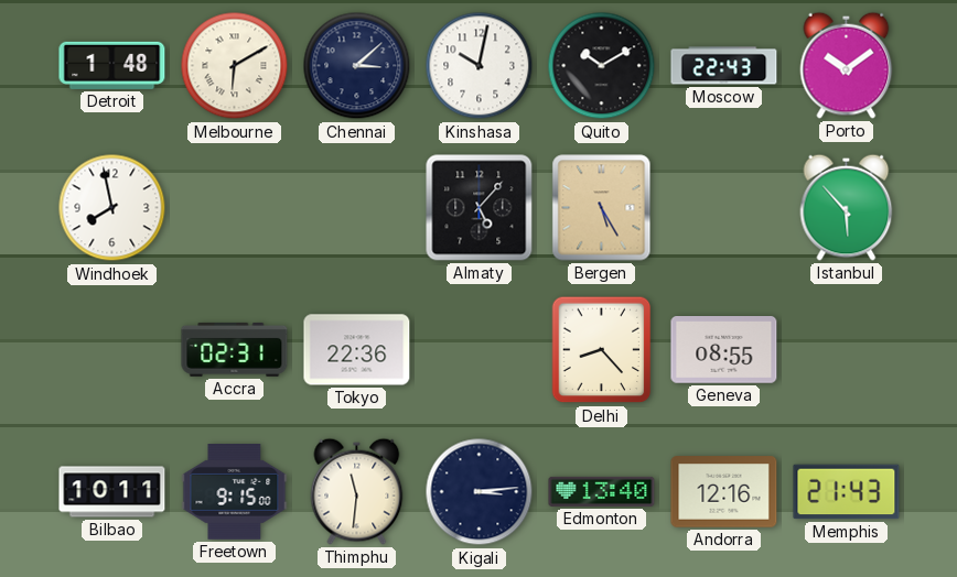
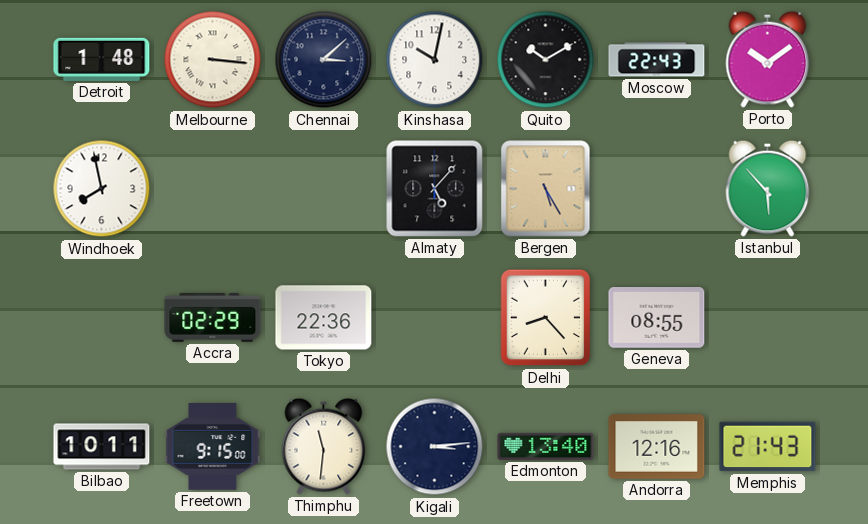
Melbourne: 6:10 -> 3:16 (213, 60)
Accra: 02:31 -> 02:29 (213, 317)
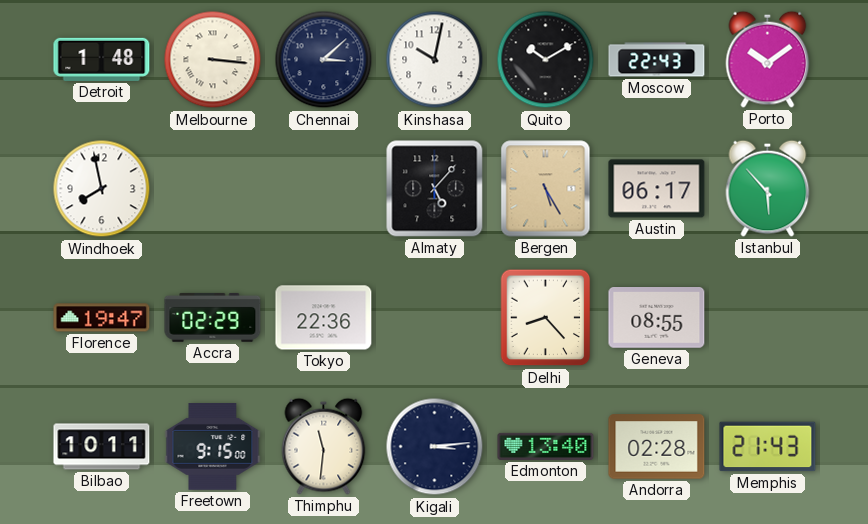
Austin: none -> 06:17 (657, 189)
Florence: none -> 19:47 (102, 318)
Andorra: 12:16 -> 02:28 (657, 447)
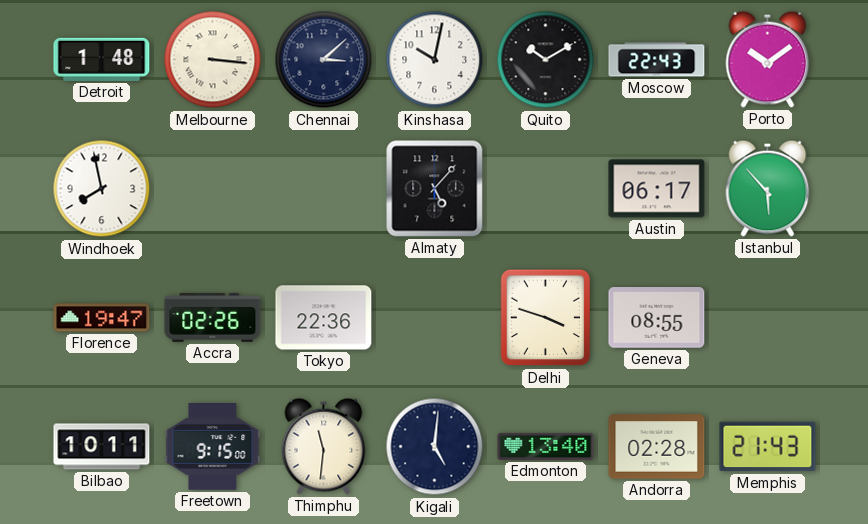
Bergen: 5:25 -> none (546, 189)
Accra: 02:29 -> 02:26 (213, 317)
Delhi: 8:23 -> 3:48 (546, 318)
Kigali: 3:14 -> 5:01 (435, 447)
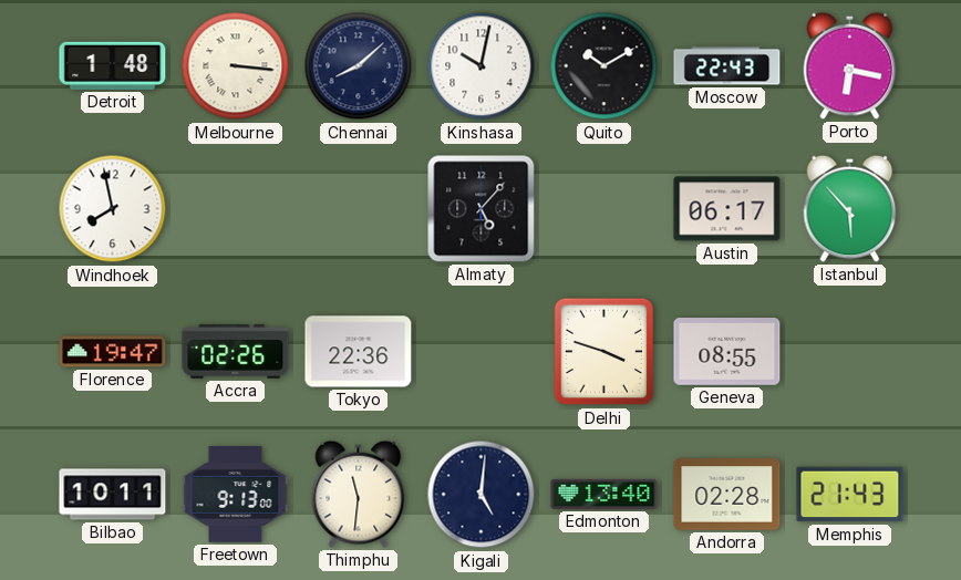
Chennai: 3:08 -> 8:08 (359, 66)
Porto: 10:09 -> 6:17 (850, 65)
Freetown: 9:15 -> 9:13 (236, 495)
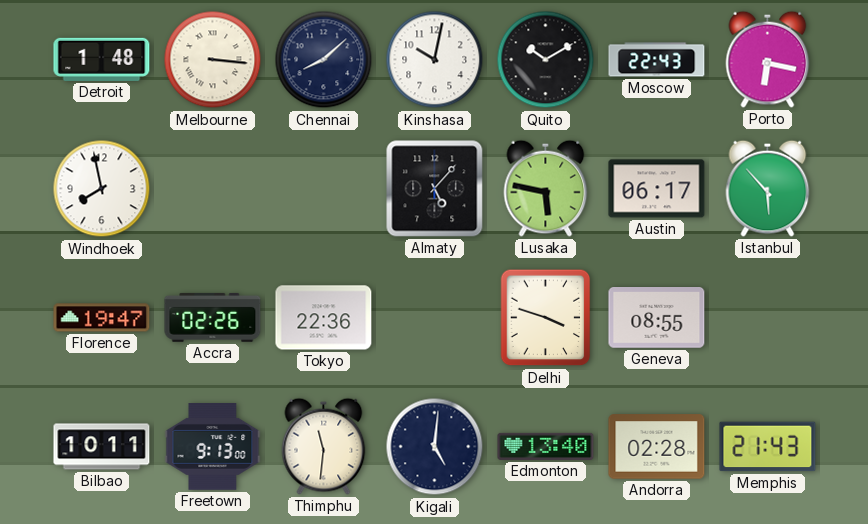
Lusaka: none -> 5:47 (546, 188)
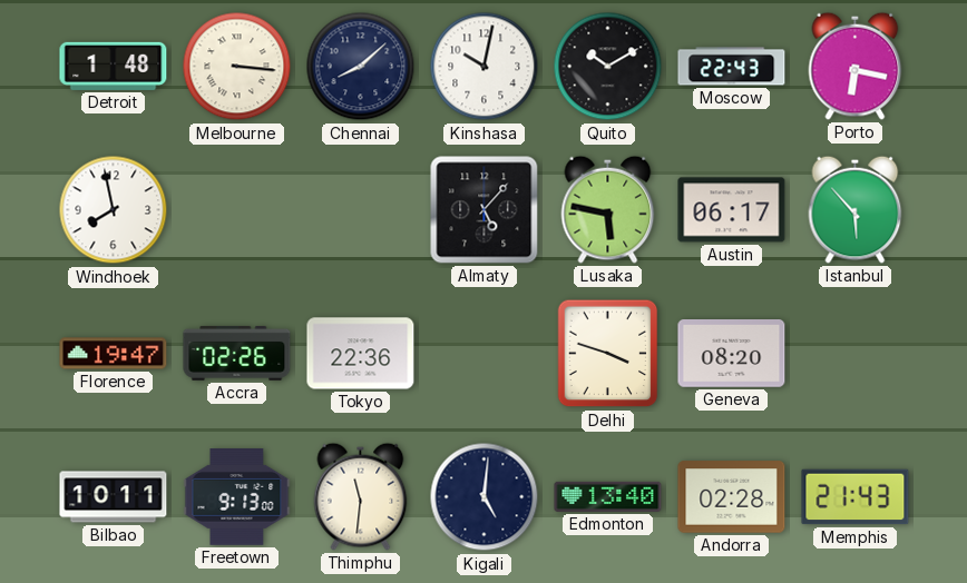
Geneva: 08:55 -> 08:20 (732, 354)
